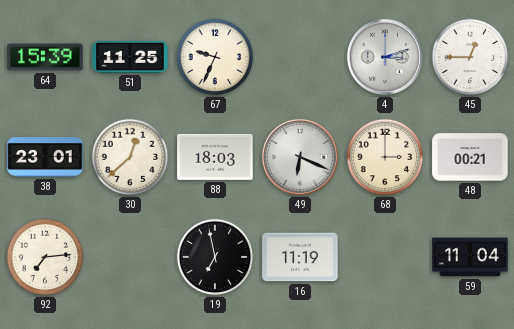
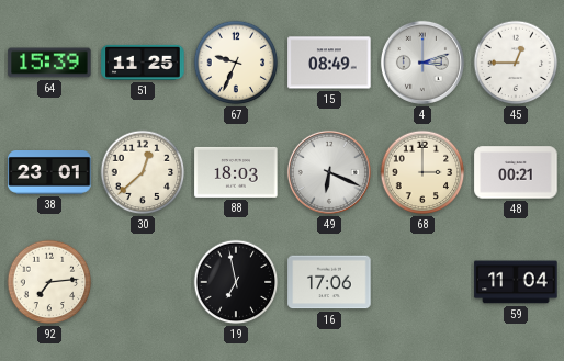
15: none -> 08:49 (329, 63)
16: 11:19 -> 17:06 (329, 282)
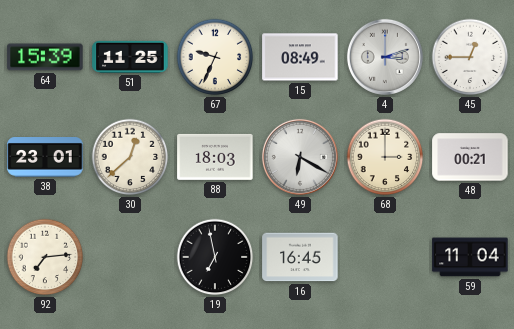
49: 6:19 -> 6:20 (300, 157)
16: 17:06 -> 16:45 (300, 257)
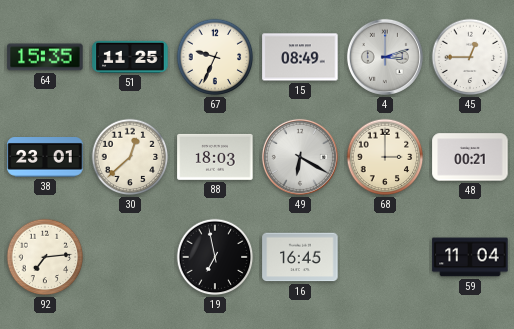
64: 15:39 -> 15:35 (45, 57)
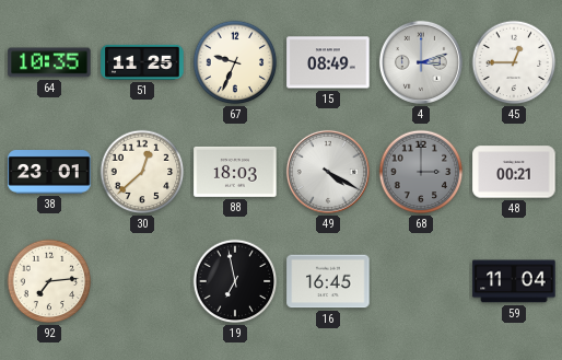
64: 15:35 -> 10:35 (49, 62)
49: 6:20 -> 4:20 (328, 172)
68 dial: cream -> grey (421, 172)
